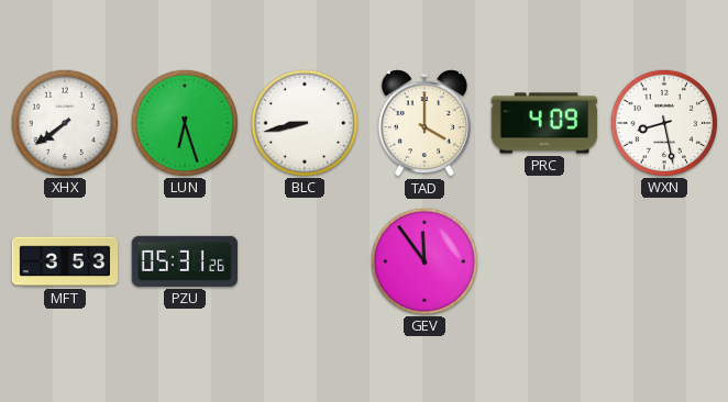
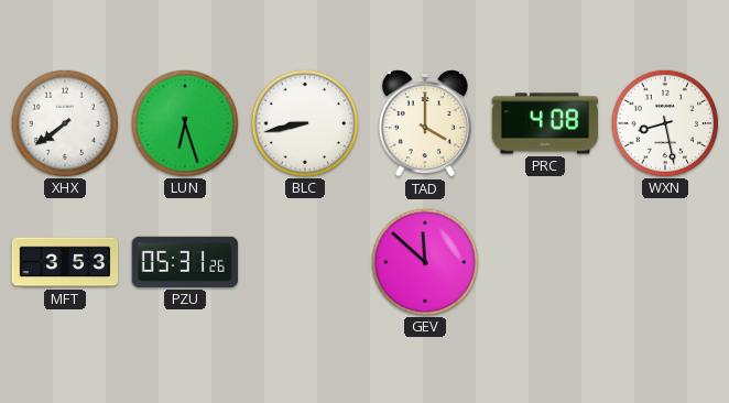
PRC: 4:09 -> 4:08 (545, 123)
GEV: 11:54 -> 11:52 (424, 261)
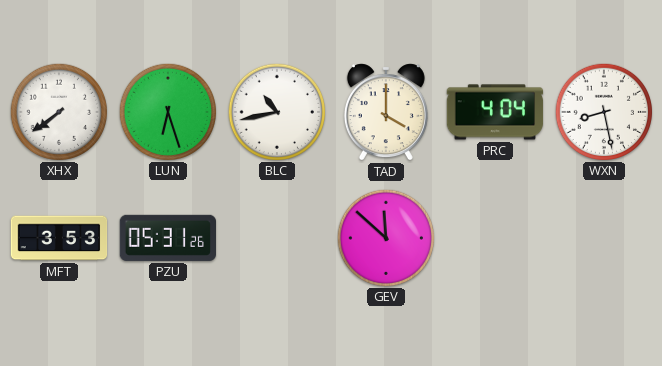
BLC: 8:43 -> 10:43 (276, 111)
PRC: 4:08 -> 4:04 (495, 112)
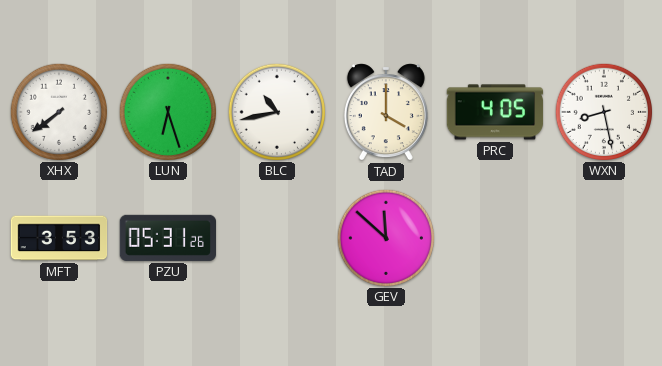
PRC: 4:04 -> 4:05 (495, 112)
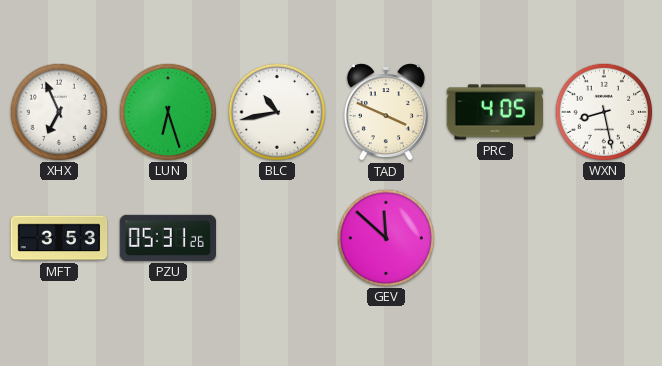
XHX: 7:39 -> 6:56 (58, 111)
TAD: 4:00 -> 3:49 (386, 112)
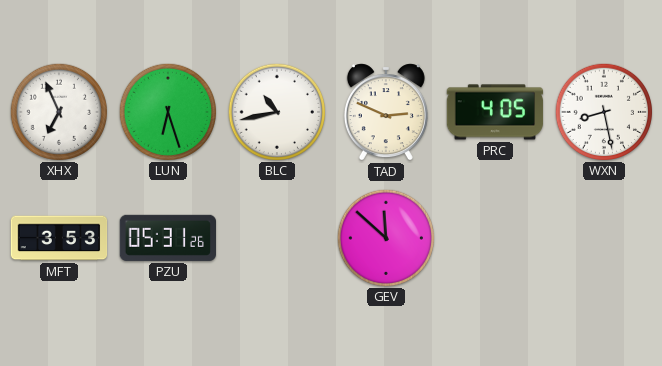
TAD: 3:49 -> 2:49 (386, 112)
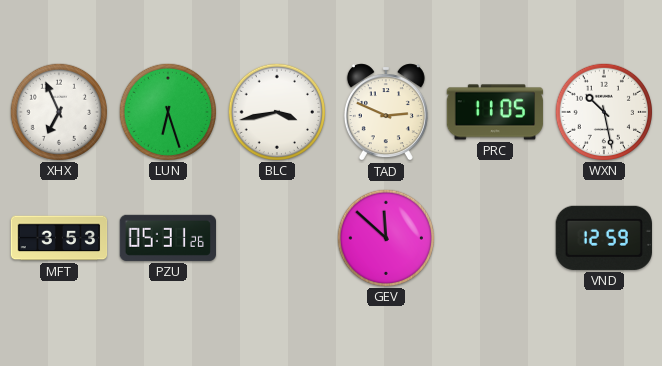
BLC: 10:43 -> 3:43 (276, 111)
PRC: 4:05 -> 11:05 (495, 112)
WXN: 8:28 -> 10:28 (603, 111)
VND: none -> 12:59 (604, 238)
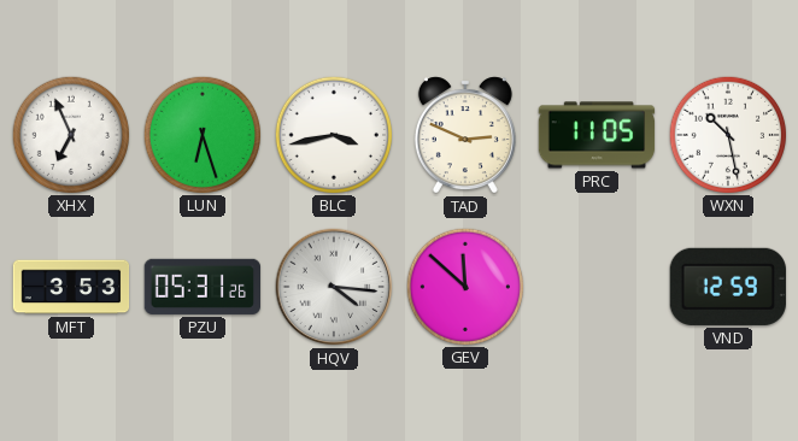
HQV: none -> 4:16 (334, 287)
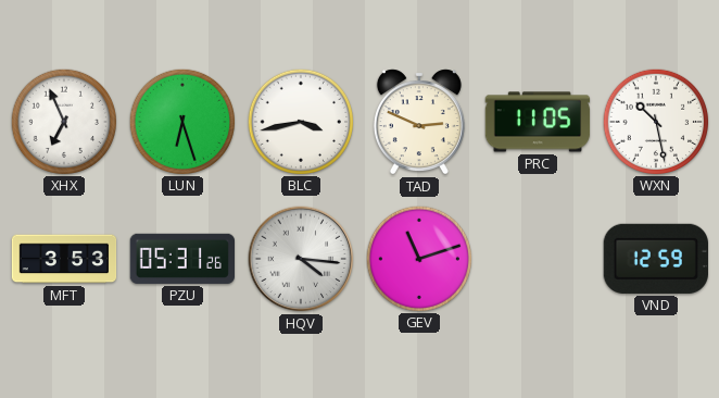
GEV: 11:52 -> 11:12 (418, 258)
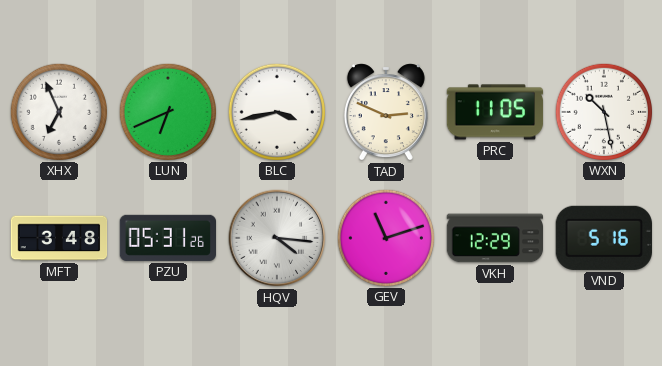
LUN: 6:27 -> 6:41 (167, 111)
MFT: 3:53 -> 3:48 (59, 238)
VKH: none -> 12:29 (494, 238)
VND: 12:59 -> 5:16 (604, 238)
